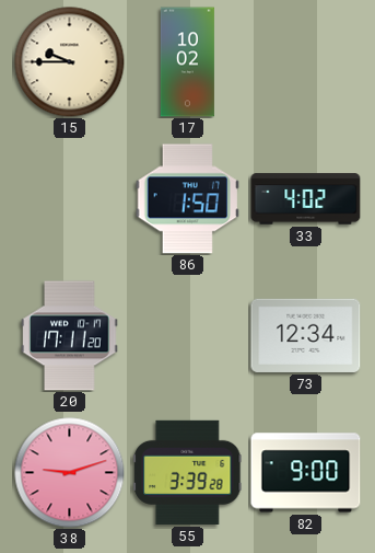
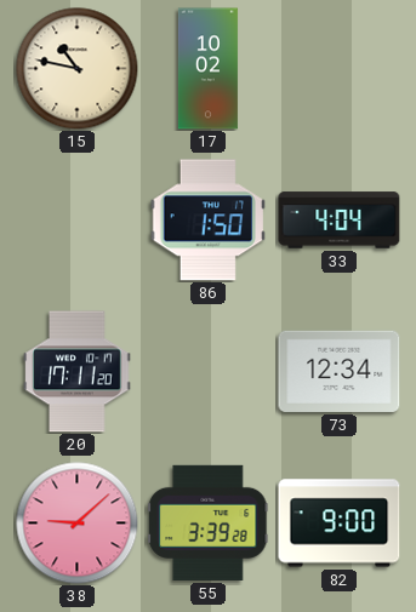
15: 9:45 -> 10:47 (78, 69)
33: 4:02 -> 4:04 (340, 221)
38: 9:12 -> 9:08 (78, 524)
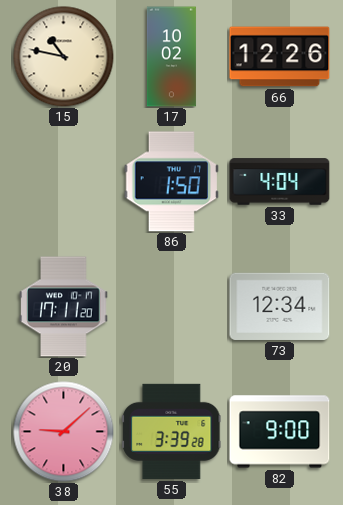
66: none -> 12:26 (280, 57)
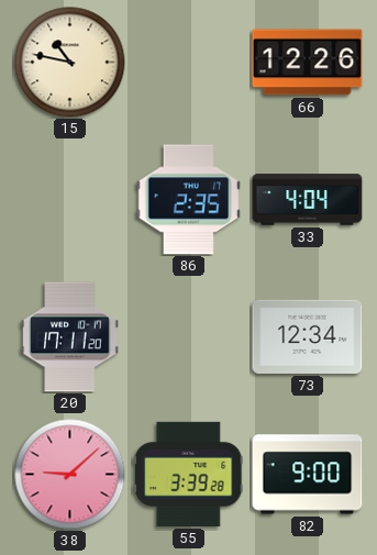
17: 10:02 -> none (171, 57)
86: 1:50 -> 2:35 (188, 200)
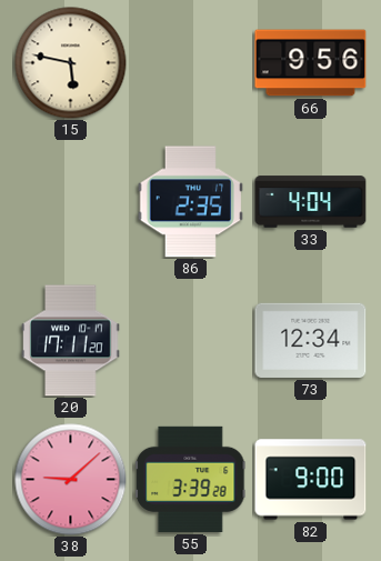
15: 10:47 -> 5:47 (71, 63)
66: 12:26 -> 9:56 (311, 63)
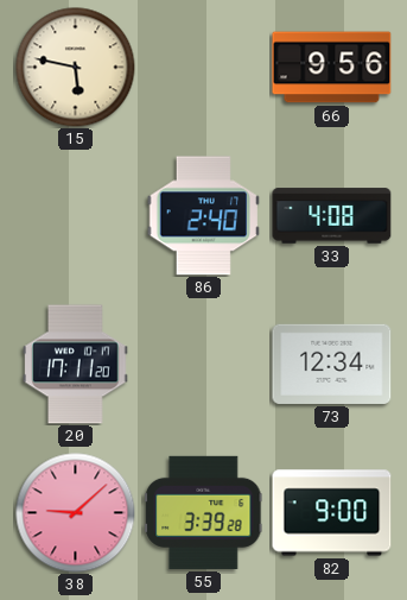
86: 2:35 -> 2:40 (203, 216)
33: 4:04 -> 4:08 (332, 216)
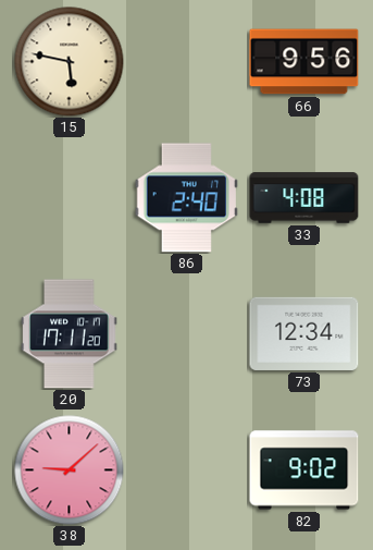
55: 3:39 -> none (204, 512)
82: 9:00 -> 9:02 (304, 470)
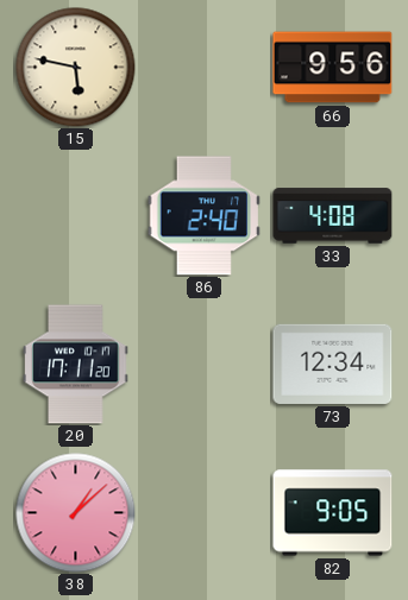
38: 9:08 -> 1:08 (76, 513)
82: 9:02 -> 9:05 (333, 513)
